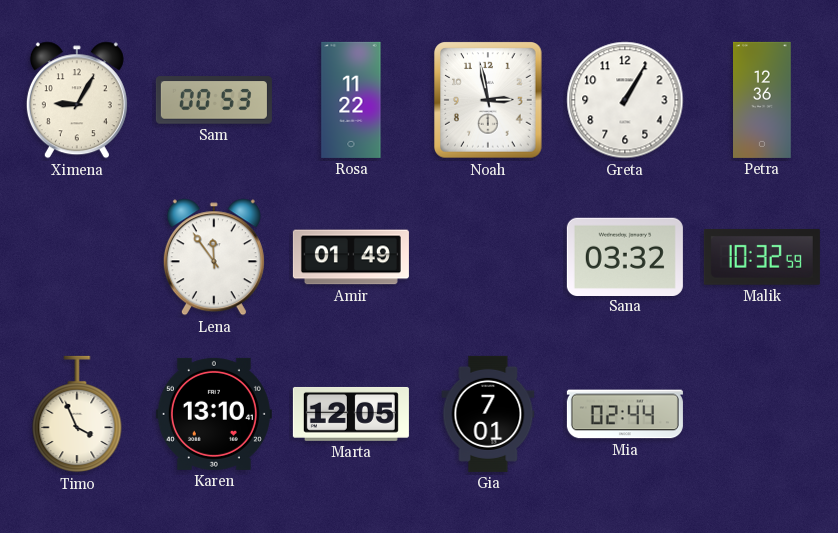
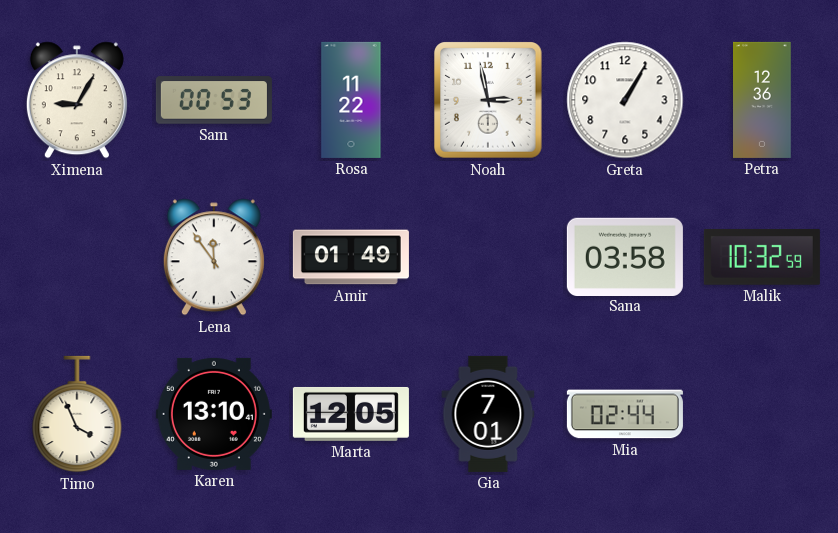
Sana: 03:32 -> 03:58 (625, 256)
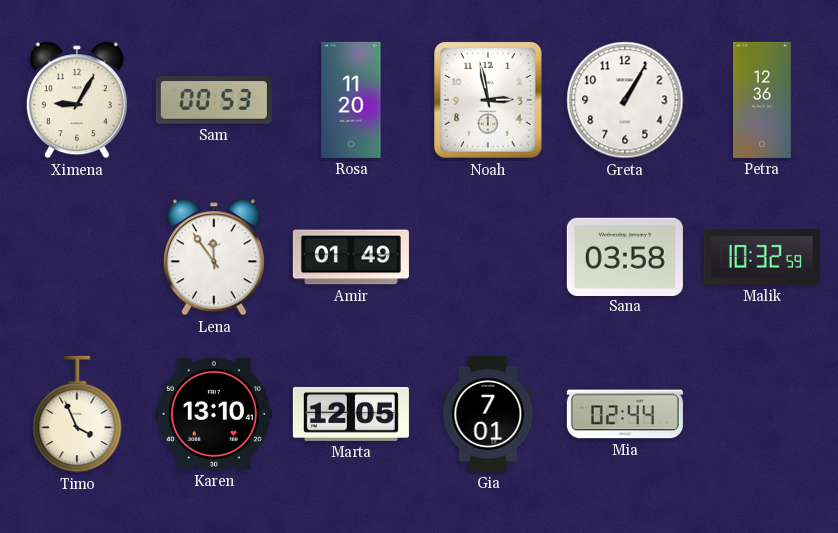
Rosa: 11:22 -> 11:20 (351, 100)
